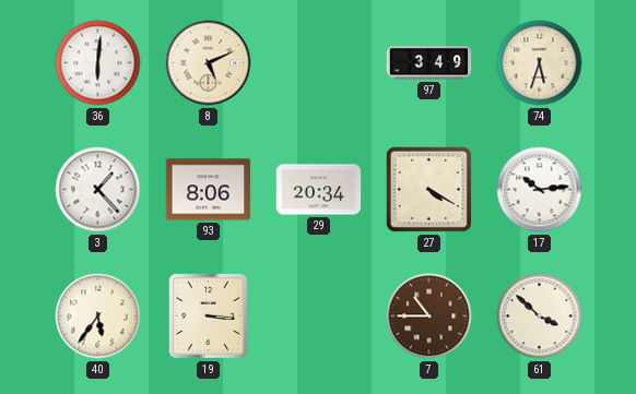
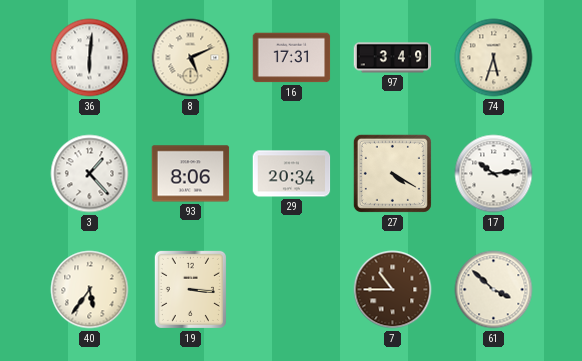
16: none -> 17:31 (292, 58)
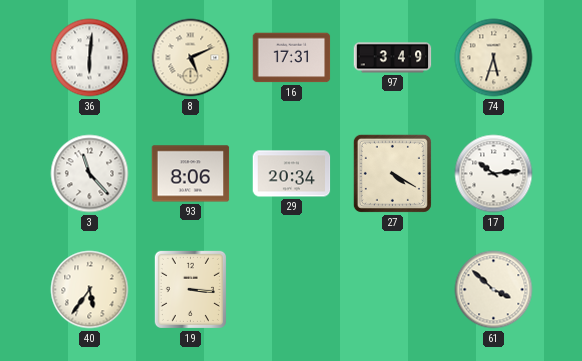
3: 1:23 -> 11:23 (90, 174)
7: 10:45 -> none (393, 290)
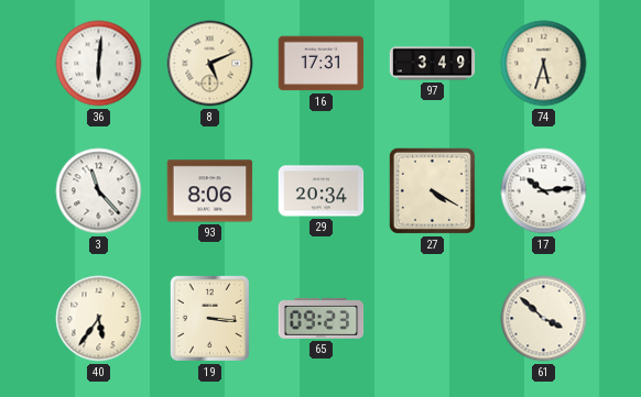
65: none -> 09:23 (322, 318)
